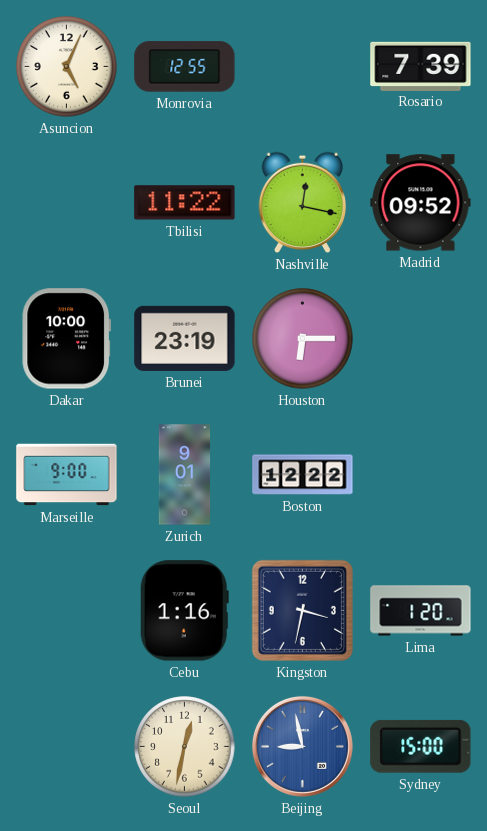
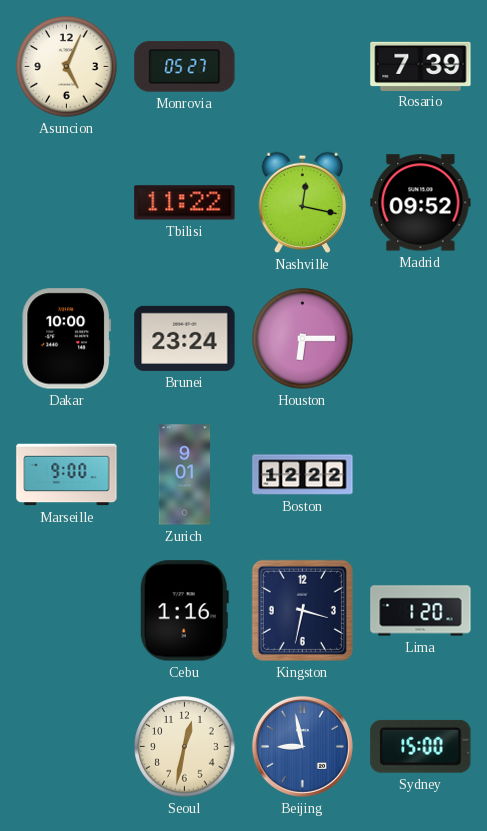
Monrovia: 12:55 -> 05:27 (185, 67)
Brunei: 23:19 -> 23:24 (185, 338)
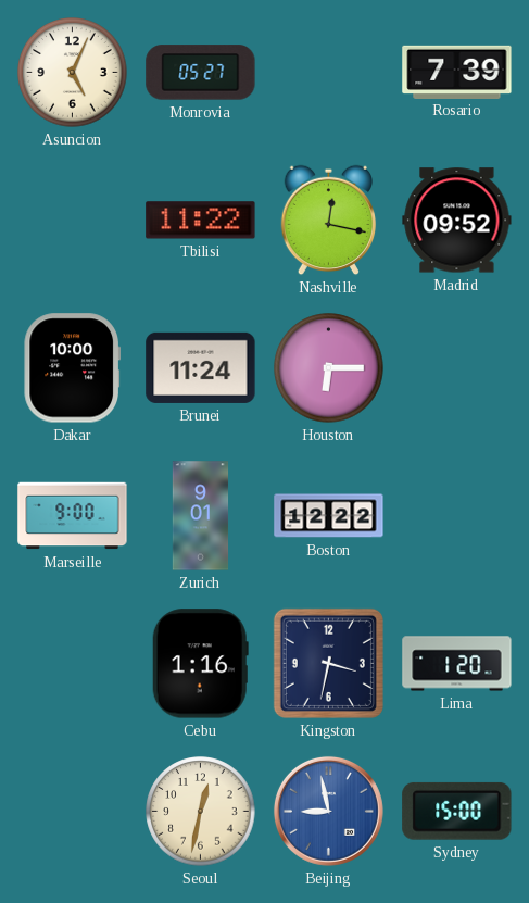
Brunei: 23:24 -> 11:24 (201, 367)
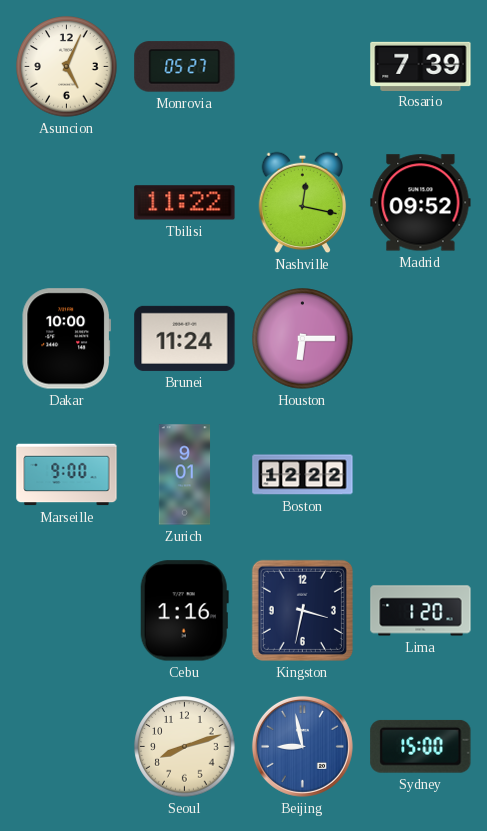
Seoul: 12:32 -> 8:12 (185, 747)
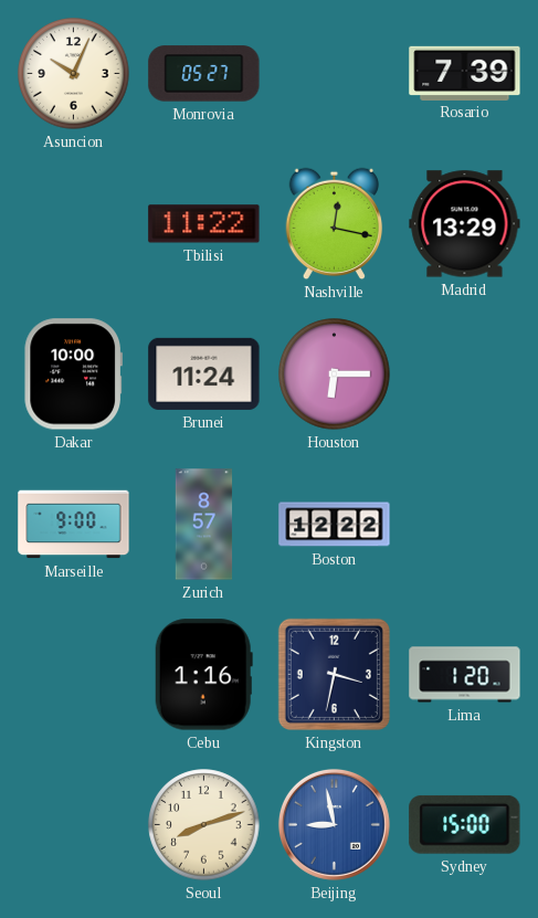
Asuncion: 5:04 -> 10:04 (74, 74)
Madrid: 09:52 -> 13:29 (465, 224)
Zurich: 9:01 -> 8:57 (204, 525)
